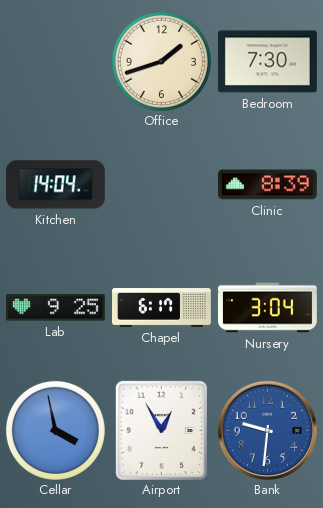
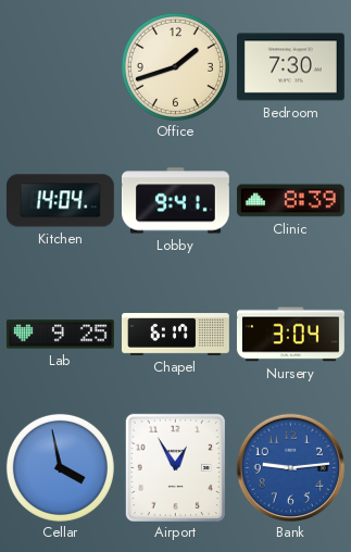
Lobby: none -> 9:41 (175, 201)
Bank: 9:31 -> 9:14 (290, 467)
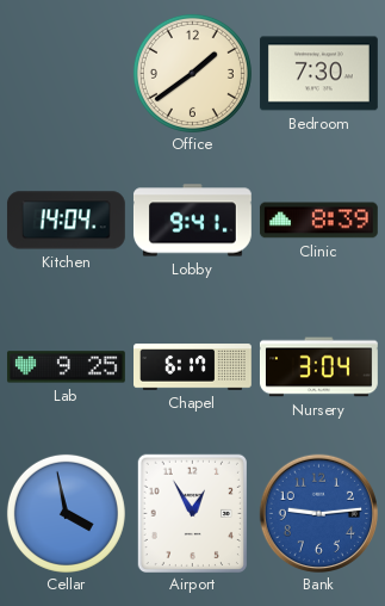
Office: 1:42 -> 1:39 (192, 73)
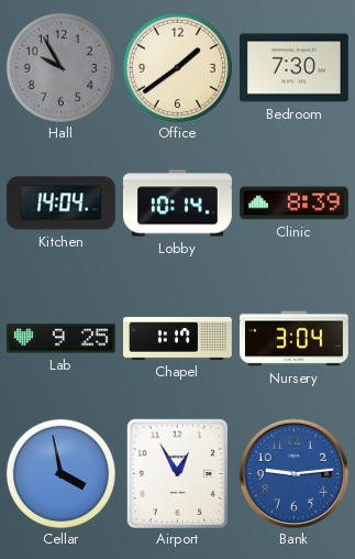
Hall: none -> 9:55 (60, 67)
Lobby: 9:41 -> 10:14 (177, 204)
Chapel: 6:17 -> 1:17 (178, 339)
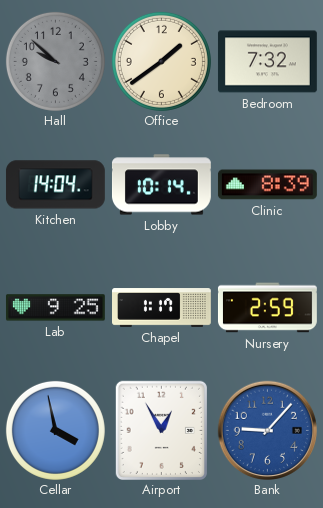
Hall: 9:55 -> 9:52 (55, 61)
Bedroom: 7:30 -> 7:32 (267, 62)
Nursery: 3:04 -> 2:59 (268, 308)
Bank: 9:14 -> 9:07 (267, 430)
